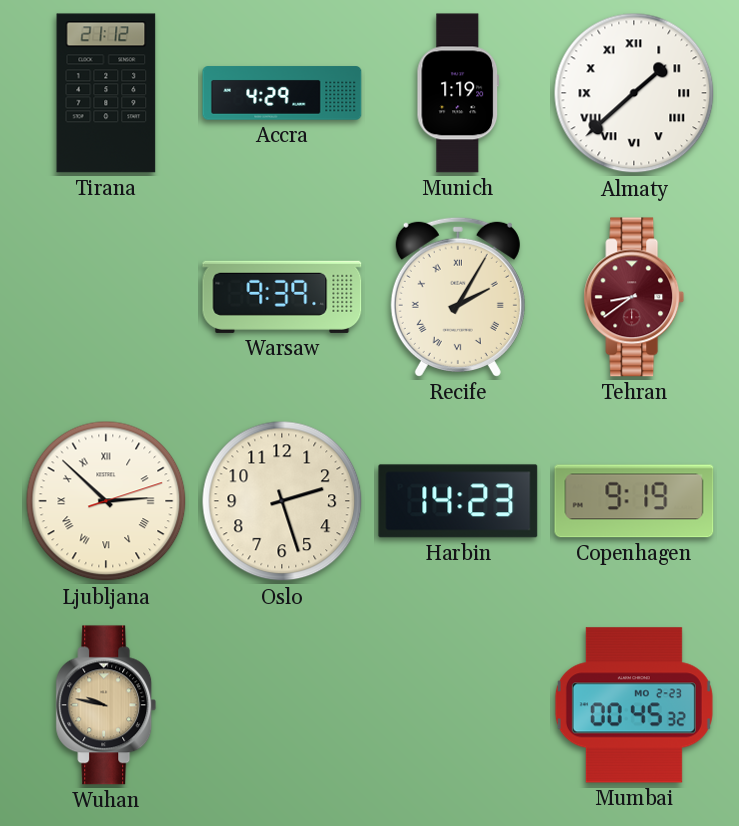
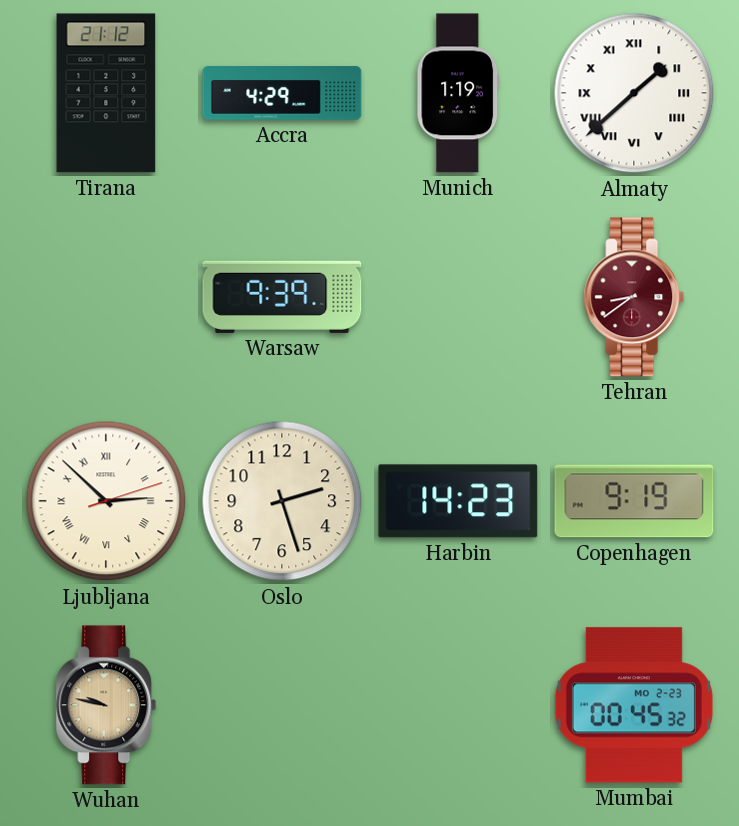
Recife: 2:05 -> none (458, 297)
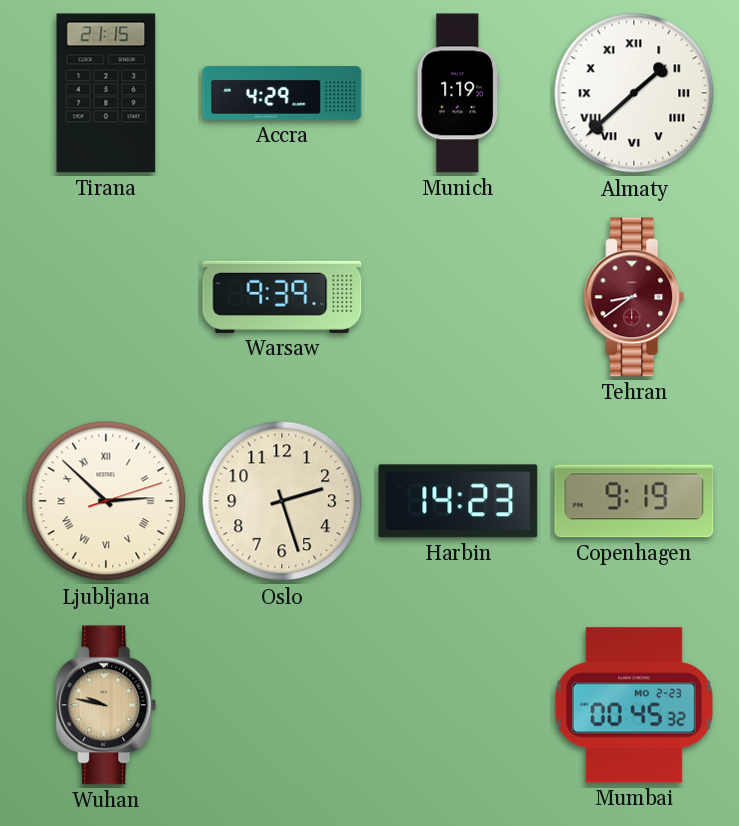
Tirana: 21:12 -> 21:15 (106, 93)
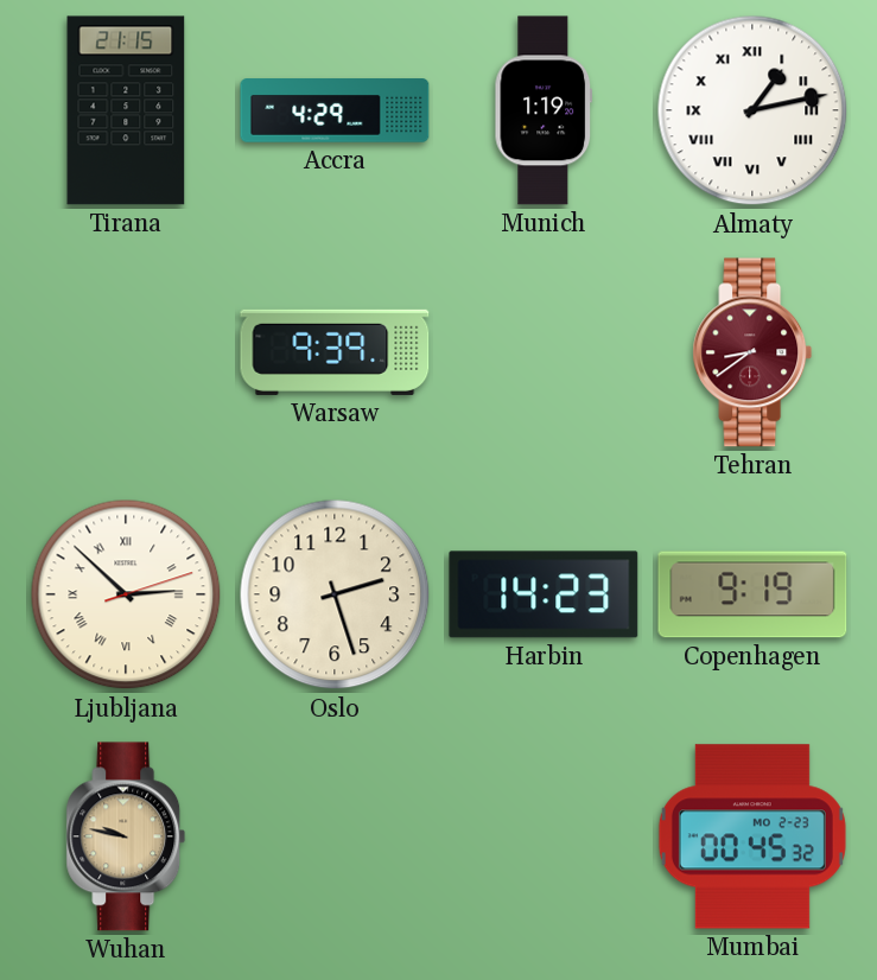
Almaty: 1:38 -> 1:13 (752, 110)
